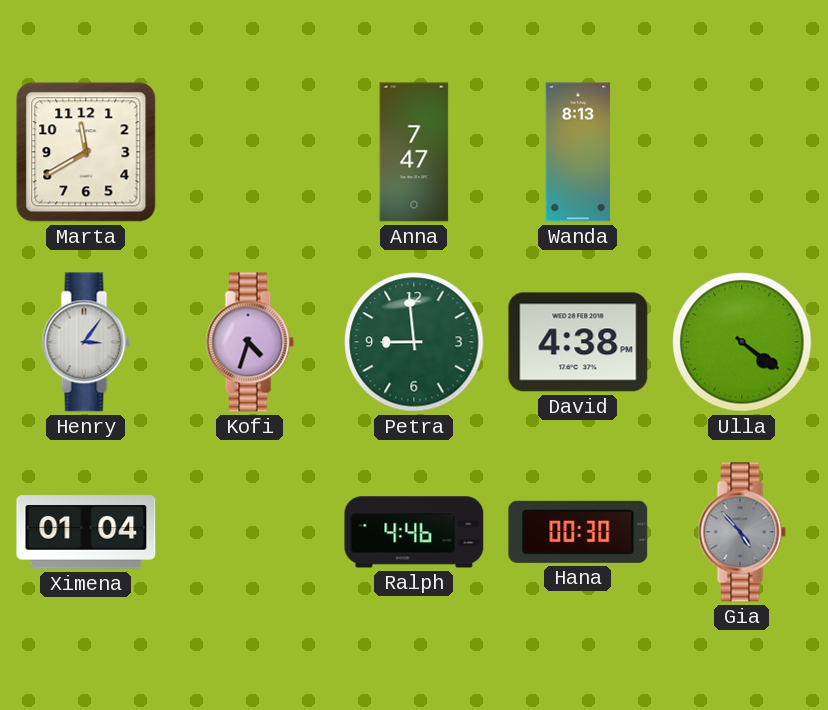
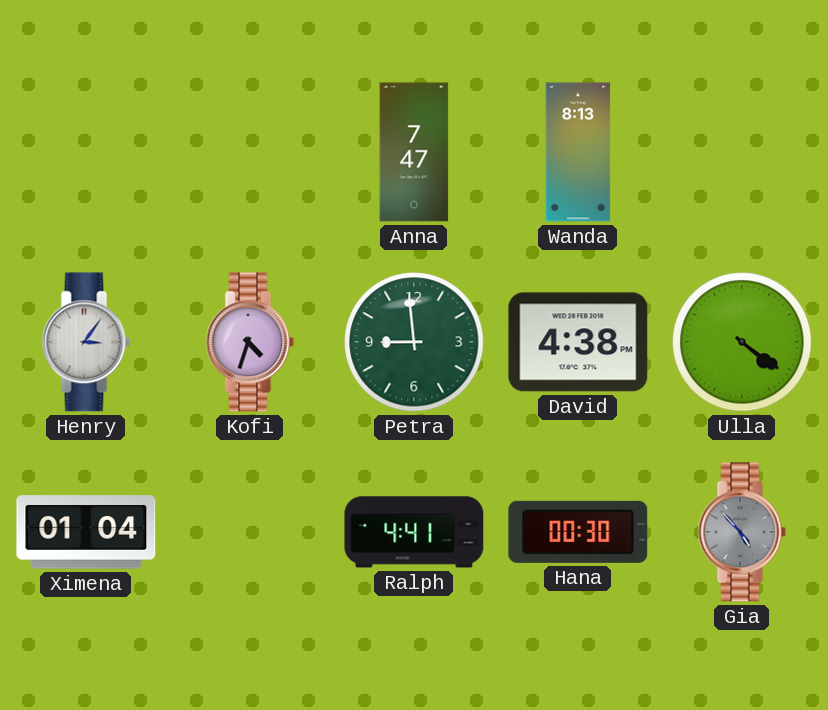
Marta: 11:40 -> none (86, 152)
Ralph: 4:46 -> 4:41 (414, 532)
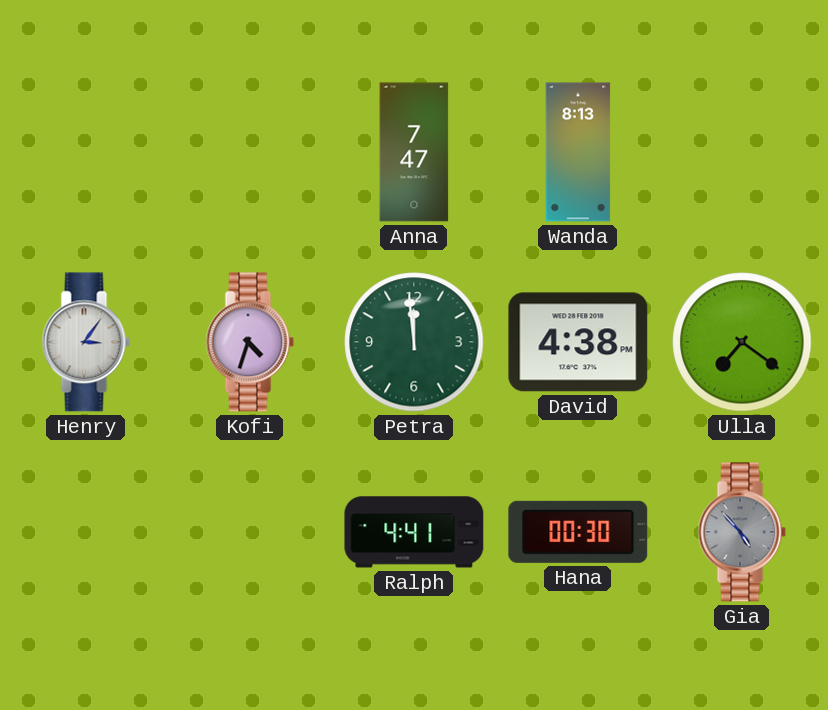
Petra: 8:59 -> 11:59 (414, 342)
Ulla: 4:21 -> 7:21 (742, 342)
Ximena: 01:04 -> none (86, 532)
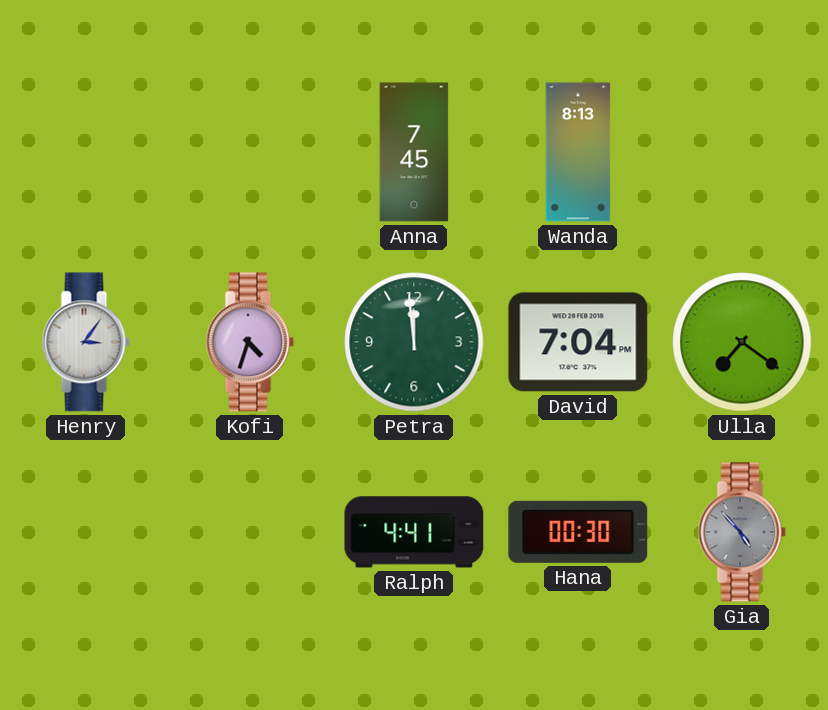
Anna: 7:47 -> 7:45 (414, 152)
David: 4:38 -> 7:04 (578, 342)
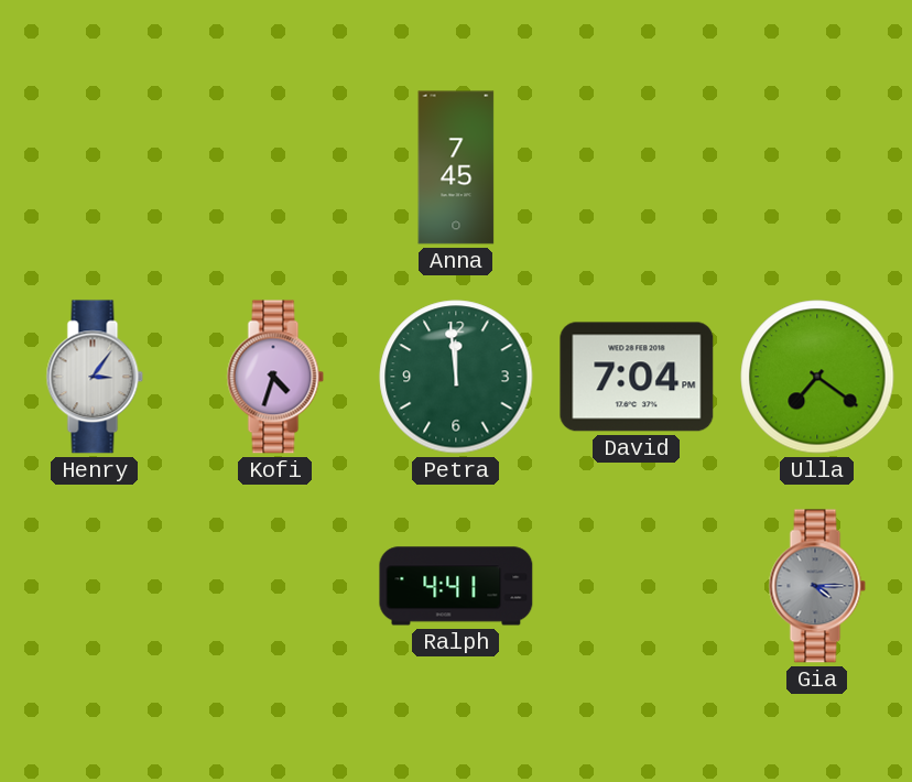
Wanda: 8:13 -> none (578, 152)
Hana: 00:30 -> none (578, 532)
Gia: 4:53 -> 4:15 (817, 586)
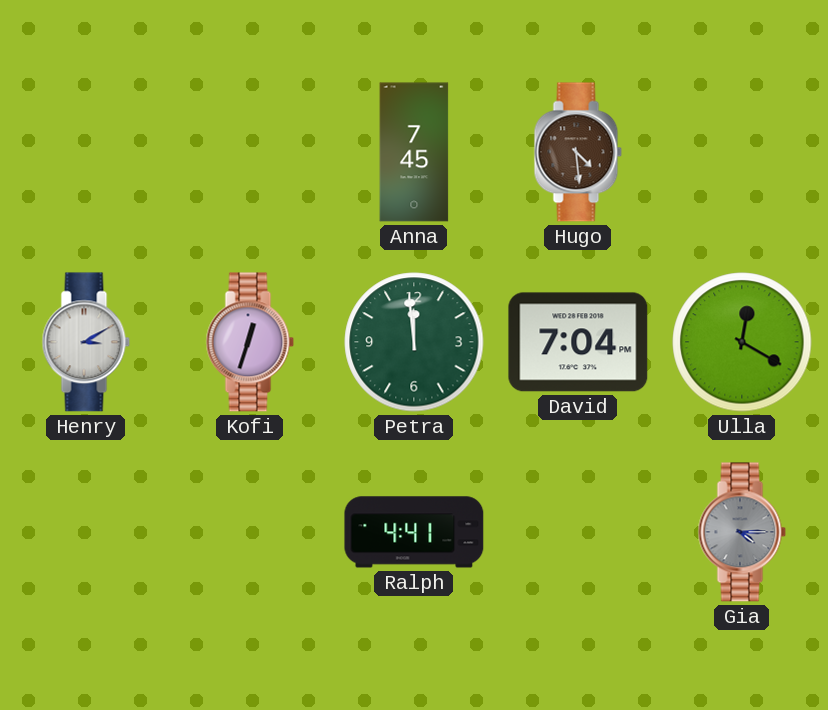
Hugo: none -> 4:29 (578, 152)
Henry: 3:06 -> 3:10 (86, 342)
Kofi: 4:33 -> 12:33 (250, 342)
Ulla: 7:21 -> 12:20 (742, 342)
